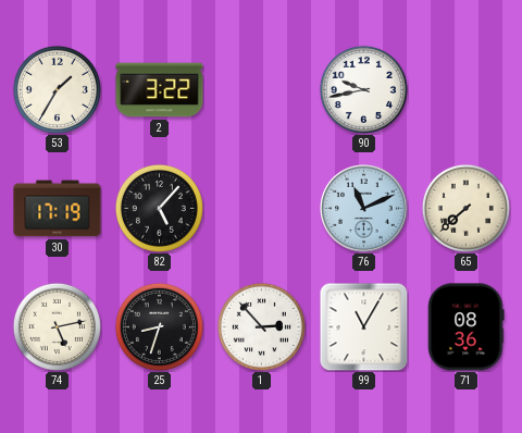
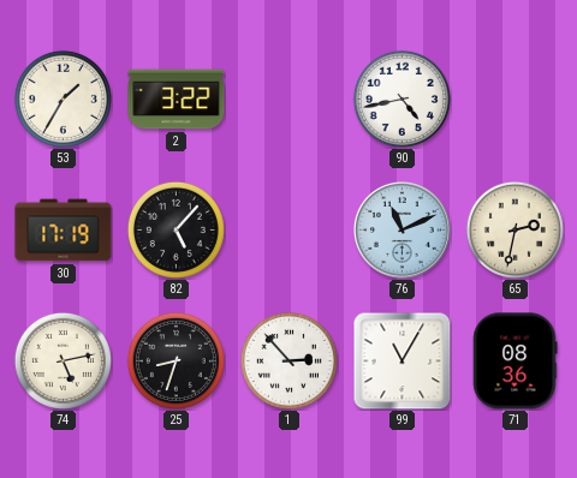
90: 9:43 -> 4:43 (401, 98)
65: 7:38 -> 2:32 (514, 229)
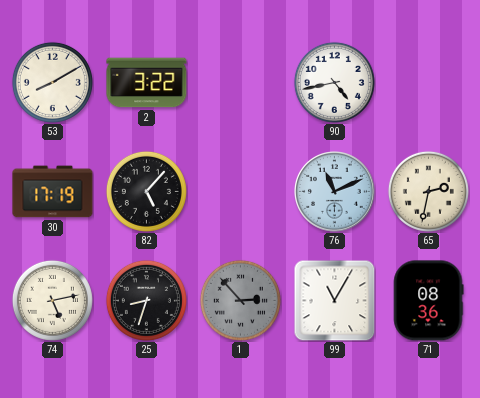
53: 1:35 -> 8:10 (52, 82)
1 dial: white -> grey (240, 300)
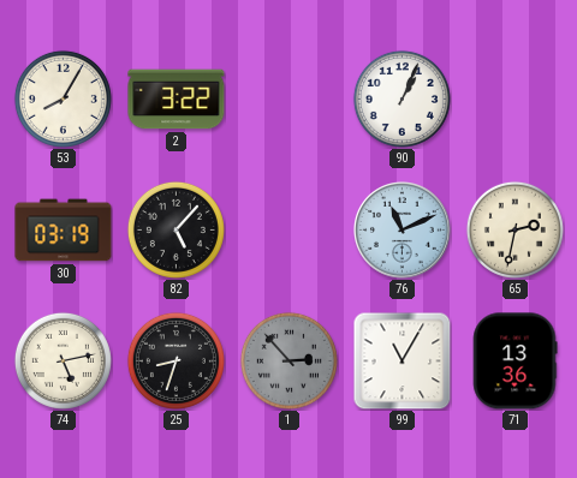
53: 8:10 -> 8:05 (63, 98)
90: 4:43 -> 1:04 (401, 98)
30: 17:19 -> 03:19 (64, 231)
71: 08:36 -> 13:36 (514, 362)
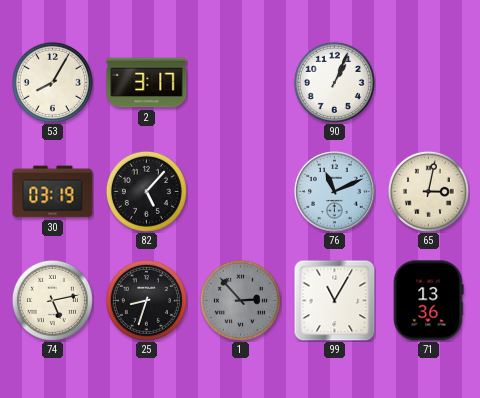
2: 3:22 -> 3:17 (147, 83)
65: 2:32 -> 3:02 (428, 191)
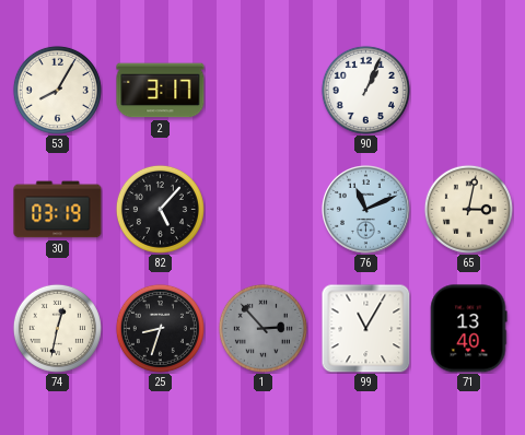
74: 5:13 -> 12:32 (57, 328)
71: 13:36 -> 13:40 (468, 329)
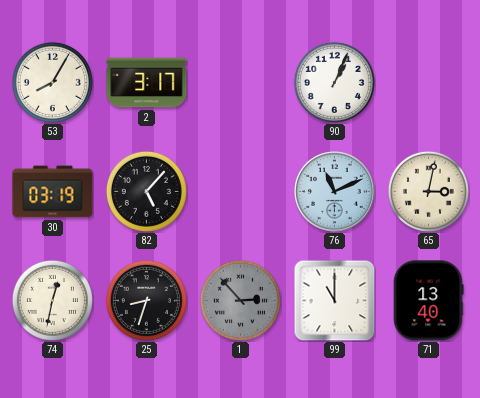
99: 11:05 -> 11:00 (334, 300)
